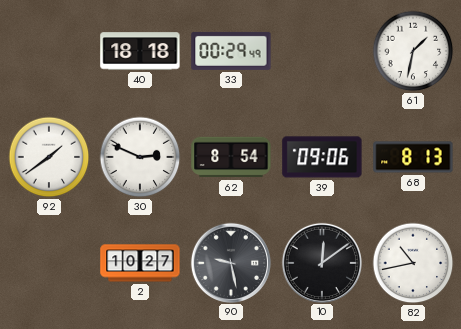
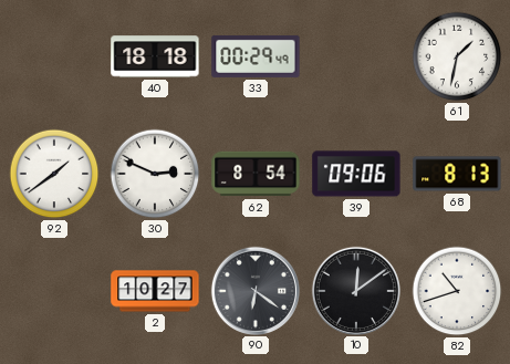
90: 9:28 -> 6:21 (254, 290)
82: 10:43 -> 10:42 (457, 291)
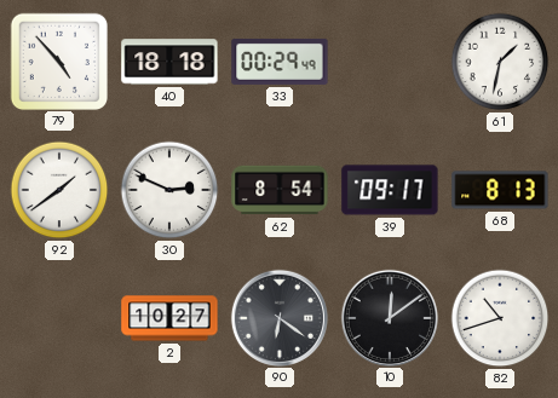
79: none -> 4:53 (58, 60)
39: 09:06 -> 09:17 (390, 190)
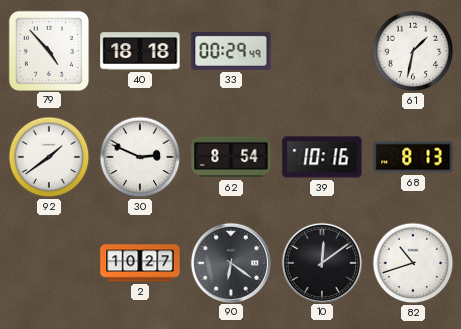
39: 09:17 -> 10:16 (322, 157)
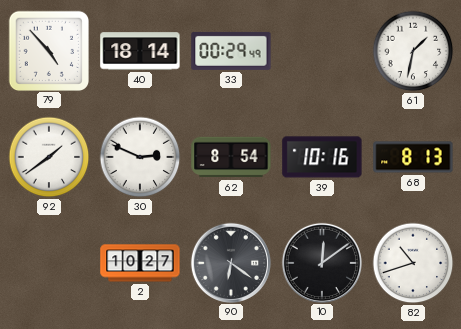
40: 18:18 -> 18:14 (140, 51)
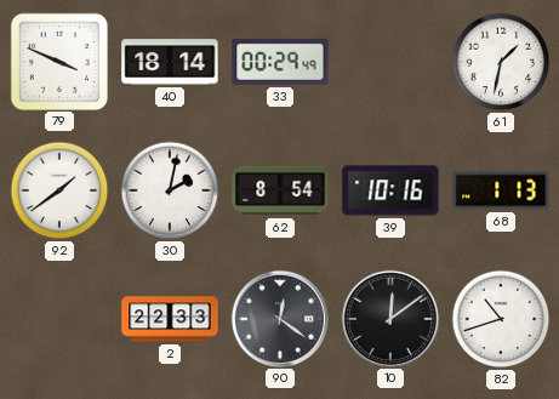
79: 4:53 -> 3:49 (58, 61)
30: 2:49 -> 2:02 (170, 190)
68: 8:13 -> 1:13 (501, 190)
2: 10:27 -> 22:33 (170, 319)
90: 6:21 -> 12:21 (279, 318)
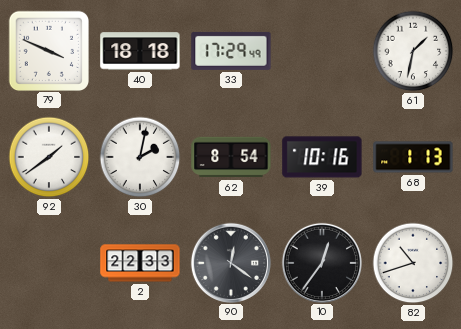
40: 18:14 -> 18:18 (140, 51)
33: 00:29 -> 17:29 (231, 51)
10: 12:09 -> 12:36 (321, 262)
